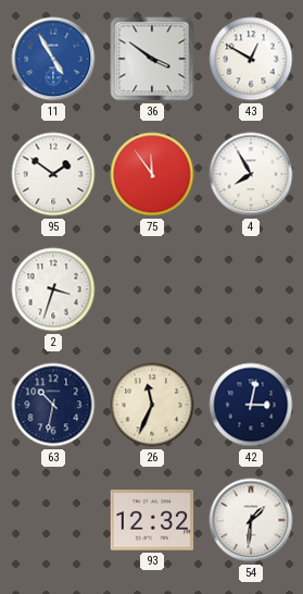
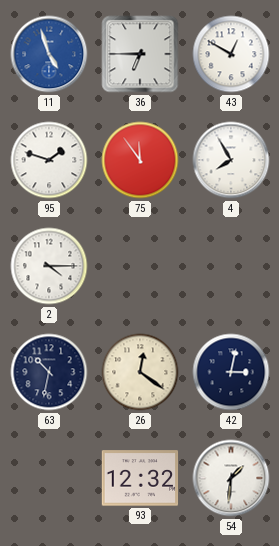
11: 4:55 -> 4:57 (49, 54)
36: 3:51 -> 6:45 (140, 54)
95: 1:51 -> 1:48 (49, 160)
2: 3:33 -> 4:15 (49, 266)
26: 11:34 -> 12:21 (140, 372)
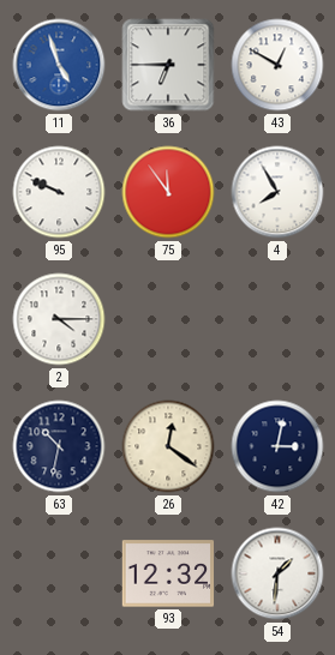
95: 1:48 -> 9:49 (59, 192)
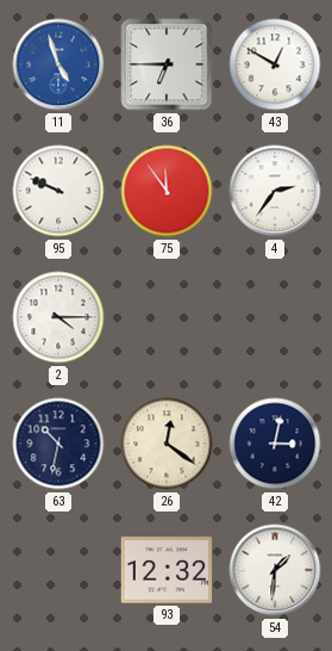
4: 7:55 -> 2:36 (275, 191)
